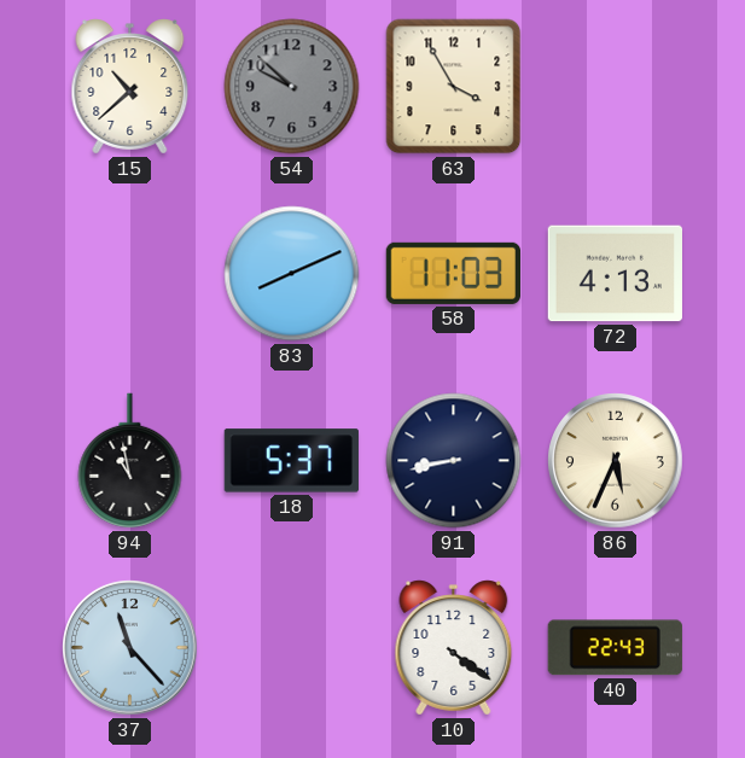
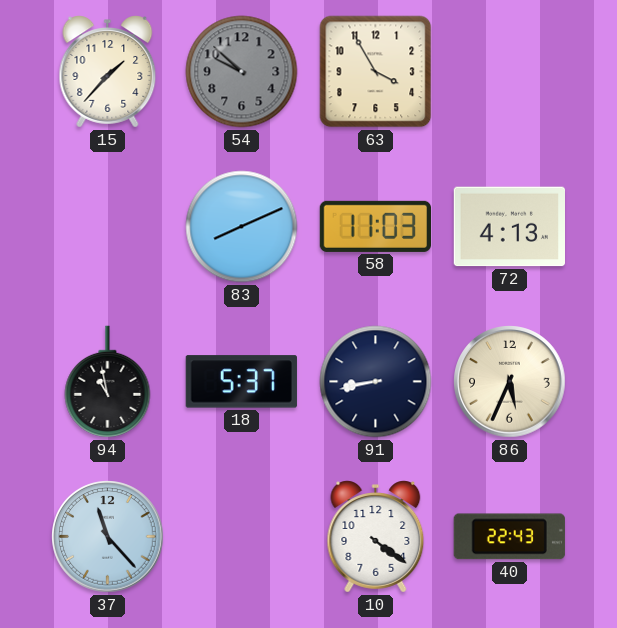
15: 10:38 -> 1:37 (108, 72)
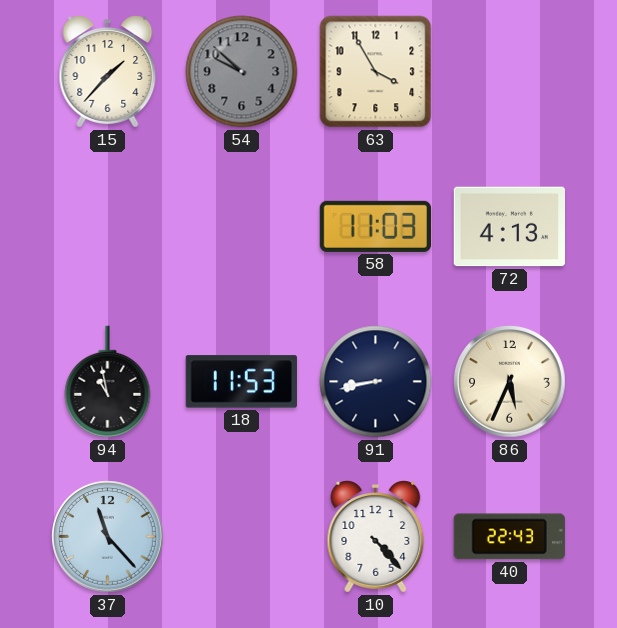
83: 8:11 -> none (242, 227)
18: 5:37 -> 11:53 (241, 382)
10: 4:21 -> 4:23 (376, 537)
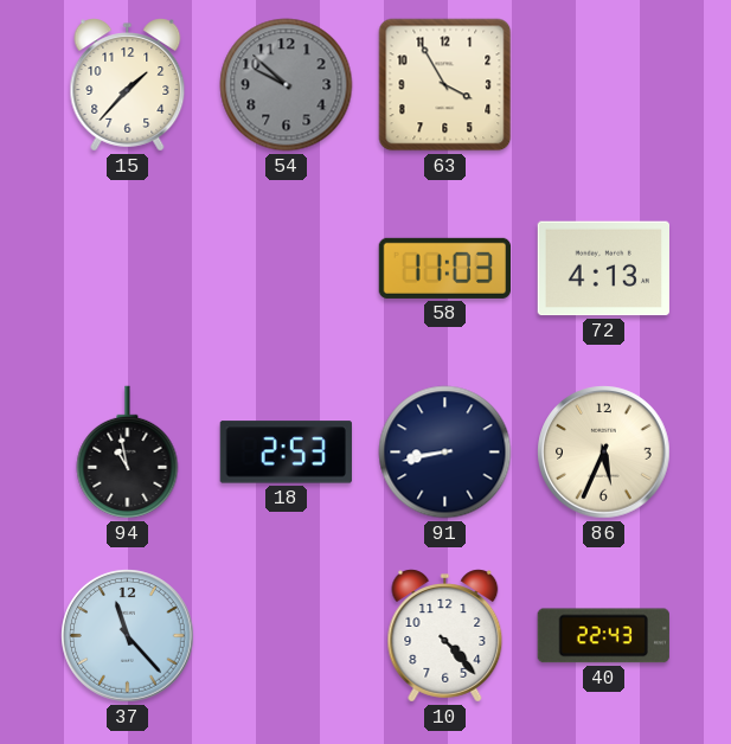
18: 11:53 -> 2:53 (286, 453)
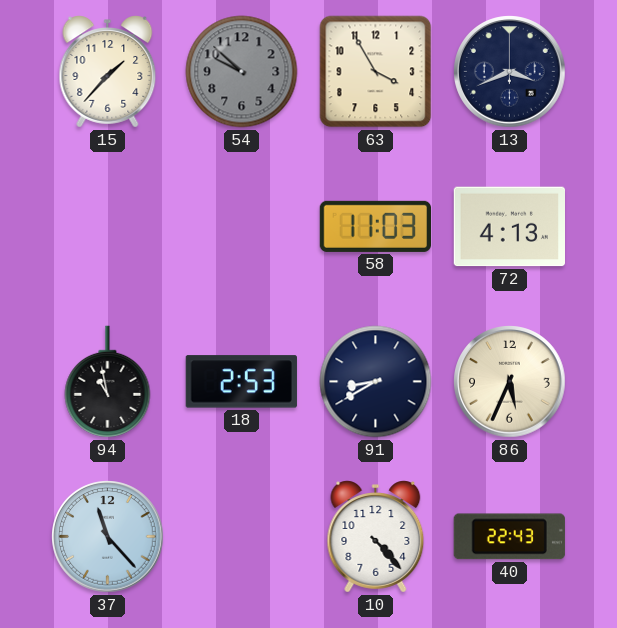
13: none -> 3:41 (510, 72)
91: 8:43 -> 8:40 (376, 382)
